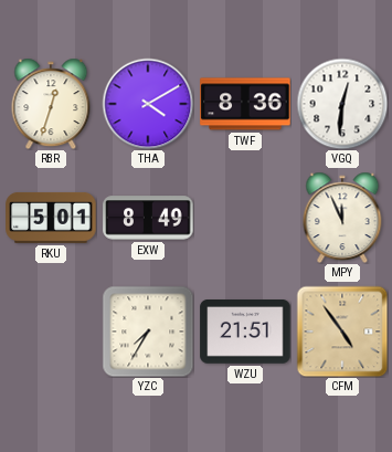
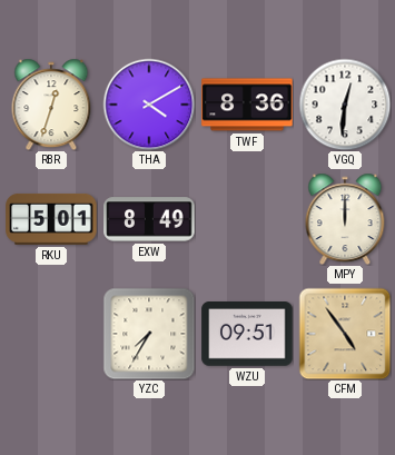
MPY: 11:56 -> 12:00 (345, 219)
WZU: 21:51 -> 09:51 (247, 335)
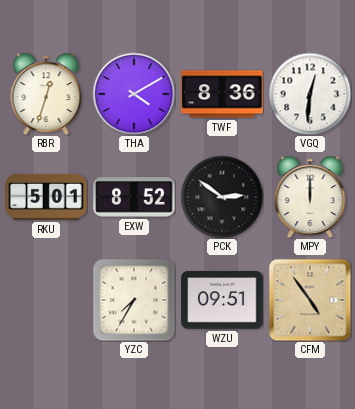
EXW: 8:49 -> 8:52 (134, 197)
PCK: none -> 2:51 (222, 197)
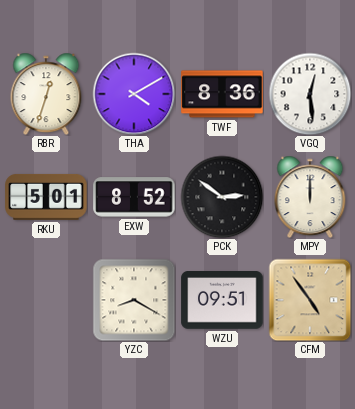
VGQ: 12:31 -> 12:29 (310, 94)
YZC: 7:35 -> 8:20 (134, 300)
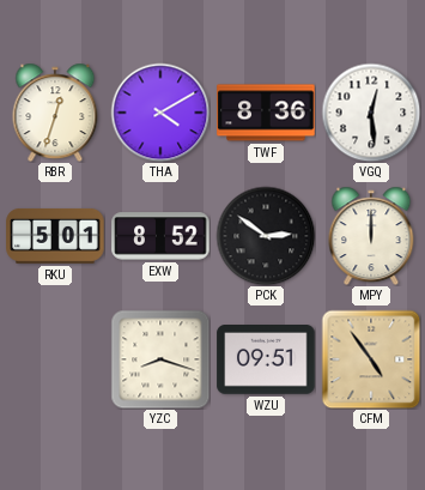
YZC: 8:20 -> 8:18 (160, 359)
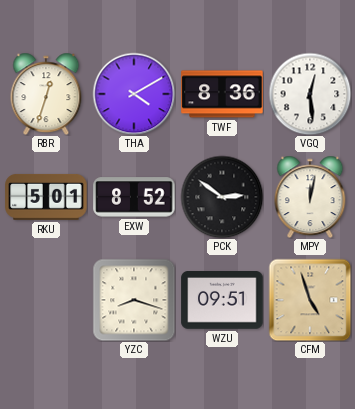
MPY: 12:00 -> 12:02 (310, 197)
CFM: 4:54 -> 4:57 (310, 300)
